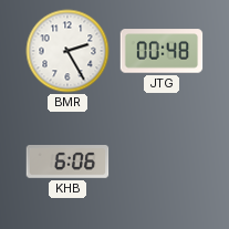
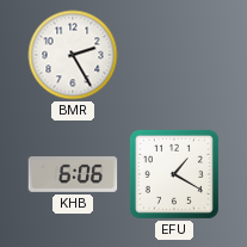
JTG: 00:48 -> none (162, 51)
EFU: none -> 1:20 (174, 174)
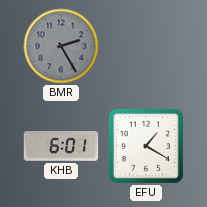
BMR dial: white -> grey (61, 46)
KHB: 6:06 -> 6:01 (61, 146)
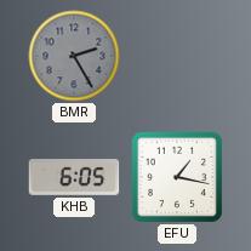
KHB: 6:01 -> 6:05 (74, 177)
EFU: 1:20 -> 1:17 (177, 177)
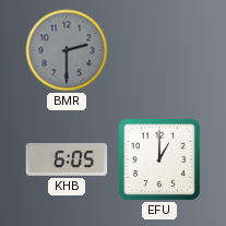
BMR: 2:25 -> 2:30 (67, 50)
EFU: 1:17 -> 1:00 (159, 159)
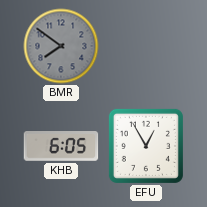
BMR: 2:30 -> 7:51 (61, 46)
EFU: 1:00 -> 12:55 (146, 146)
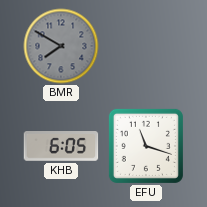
BMR: 7:51 -> 7:50 (61, 46)
EFU: 12:55 -> 11:18 (146, 146)
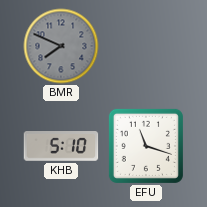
BMR: 7:50 -> 7:49 (61, 46)
KHB: 6:05 -> 5:10 (61, 146)
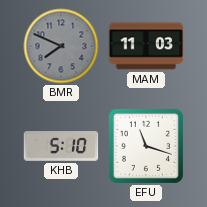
MAM: none -> 11:03 (146, 46)
